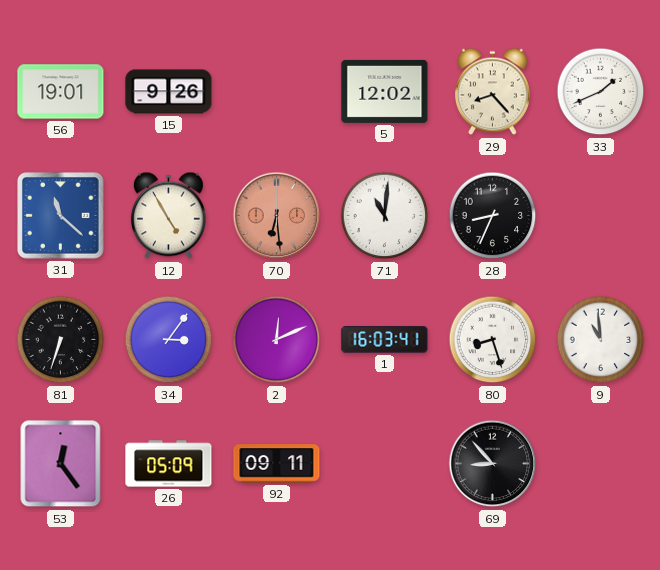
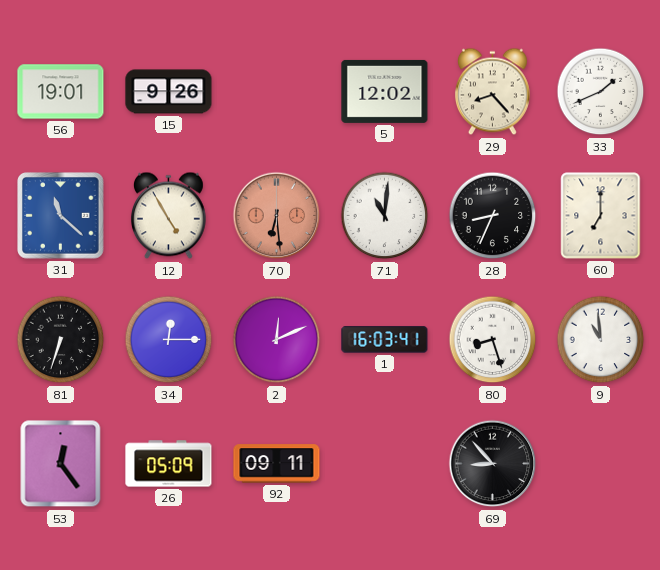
60: none -> 7:00 (601, 216)
34: 3:06 -> 12:15 (169, 340)
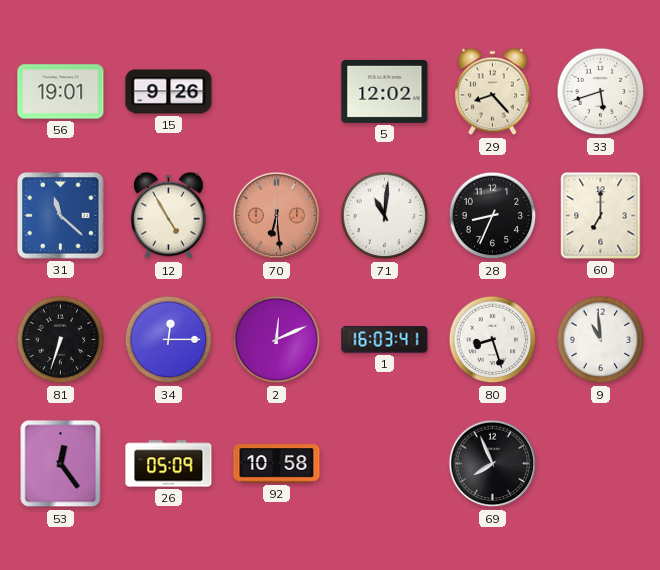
33: 1:41 -> 5:42 (601, 92)
92: 09:11 -> 10:58 (277, 464)
69: 8:53 -> 7:56 (493, 464)
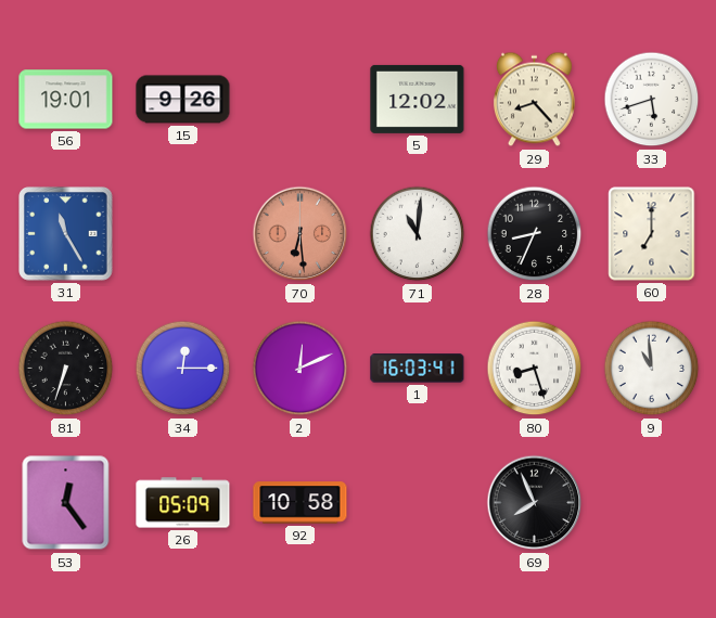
31: 11:22 -> 11:25 (66, 234)
12: 4:55 -> none (168, 216)
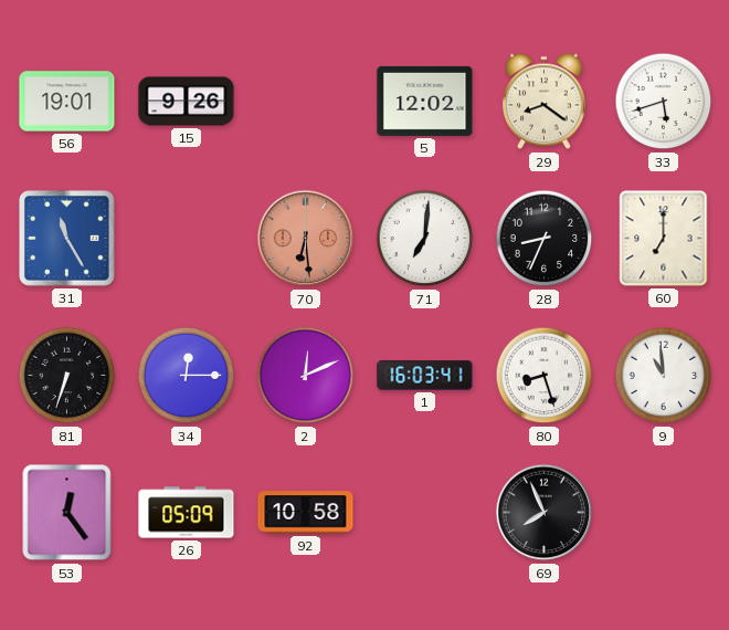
29: 8:23 -> 8:21 (543, 102)
71: 11:01 -> 7:01 (425, 239)
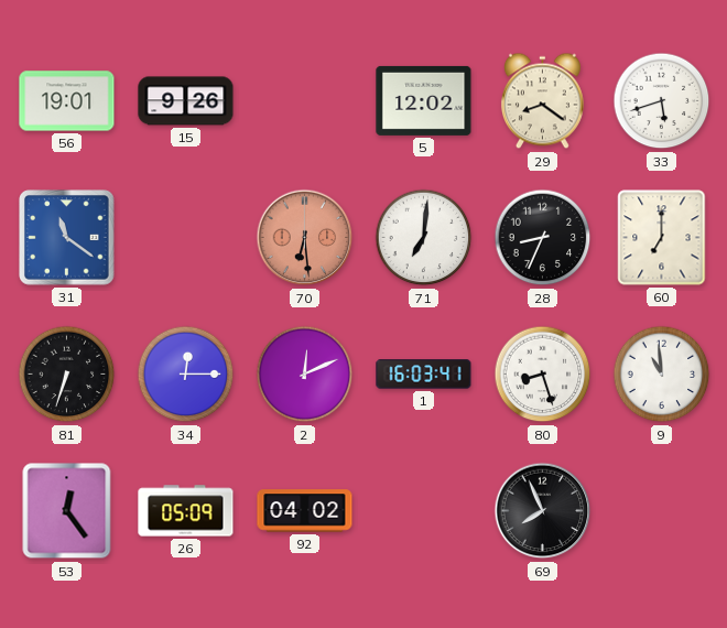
31: 11:25 -> 11:21 (67, 238)
92: 10:58 -> 04:02 (305, 511)
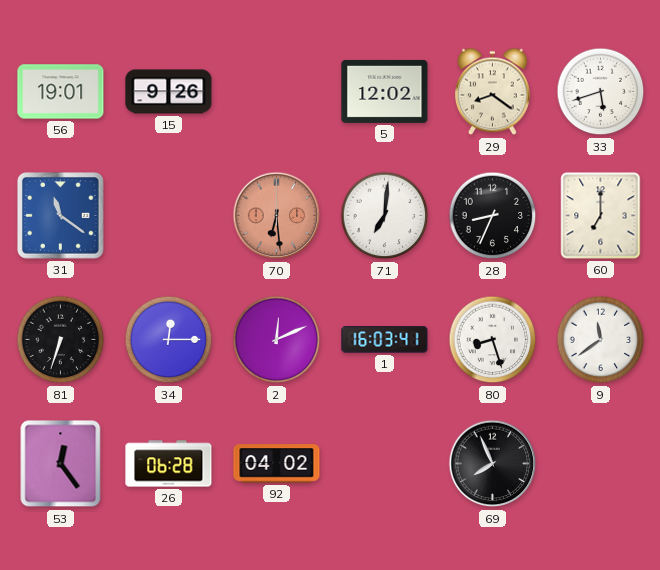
9: 10:59 -> 11:39 (601, 340)
26: 05:09 -> 06:28 (169, 464)
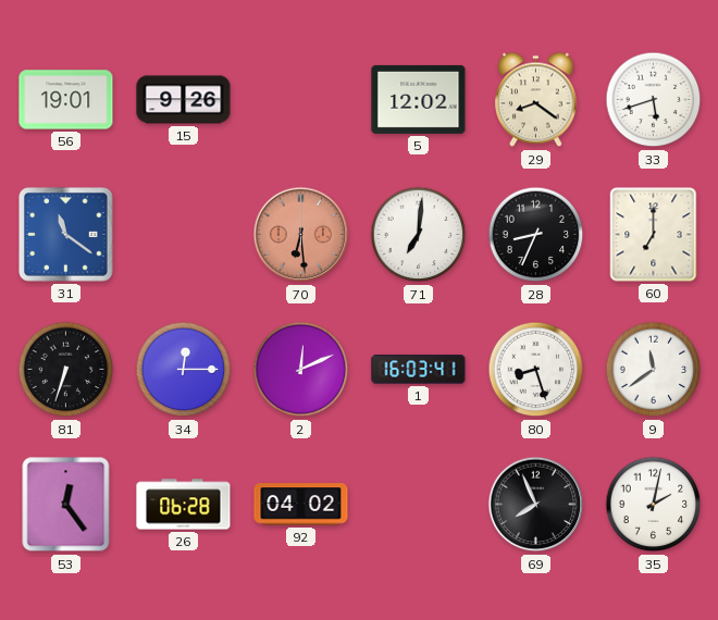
35: none -> 2:02 (654, 505)
